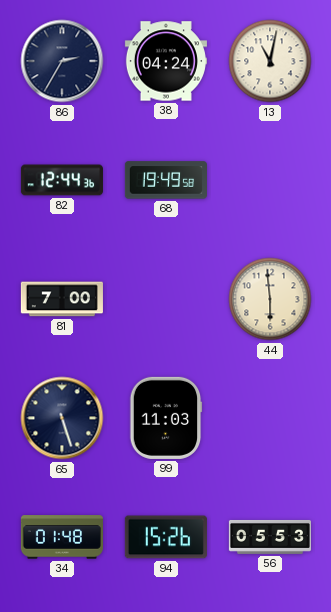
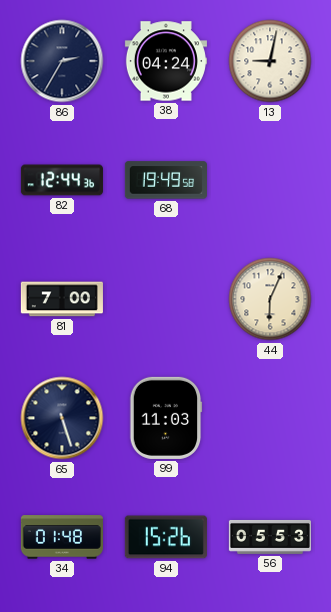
13: 11:02 -> 9:02 (270, 61)
44: 5:59 -> 6:04 (270, 299)
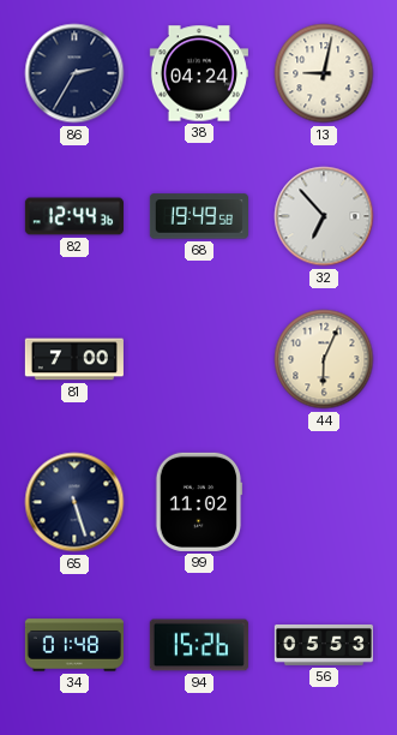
32: none -> 6:53 (324, 216)
99: 11:03 -> 11:02 (199, 502)
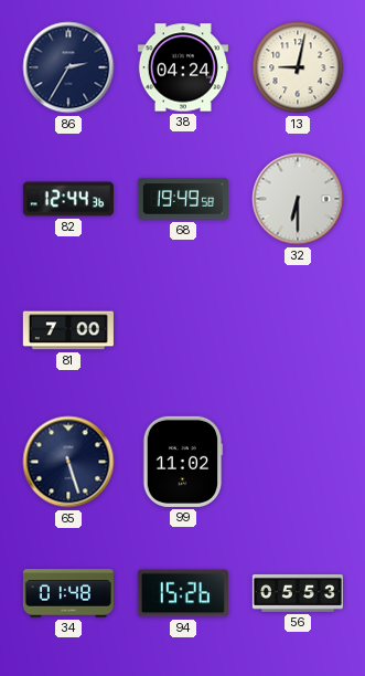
32: 6:53 -> 6:30 (298, 199)
44: 6:04 -> none (324, 359)
